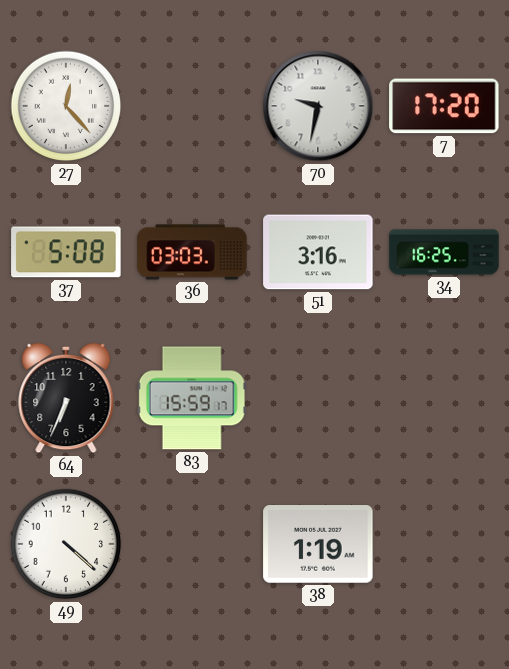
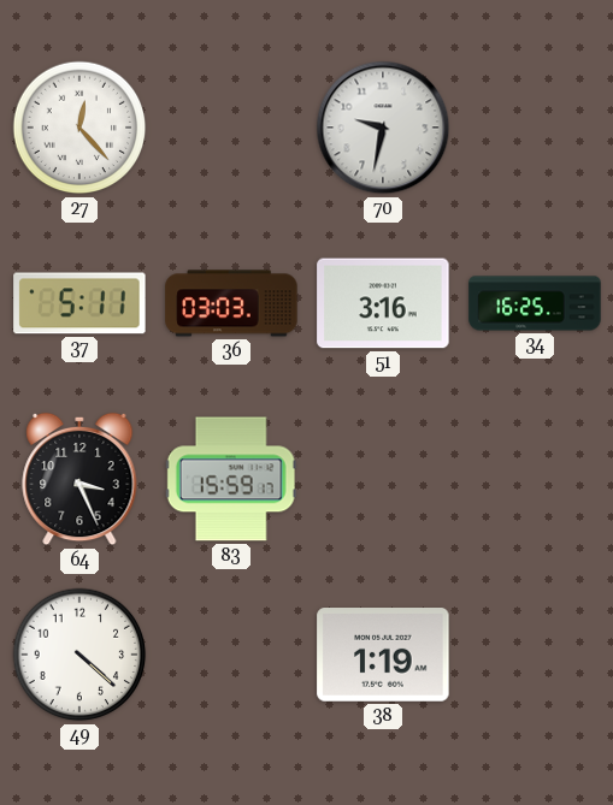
7: 17:20 -> none (444, 106)
37: 5:08 -> 5:11 (79, 303)
64: 6:34 -> 3:26 (79, 479)
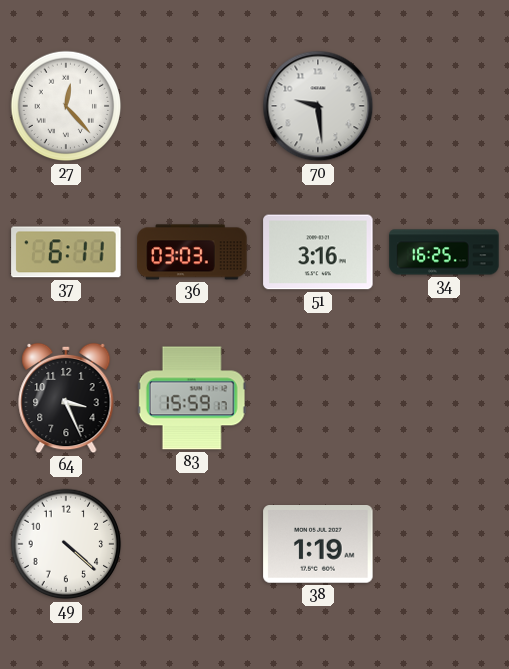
70: 9:32 -> 9:29 (318, 106)
37: 5:11 -> 6:11 (66, 252)
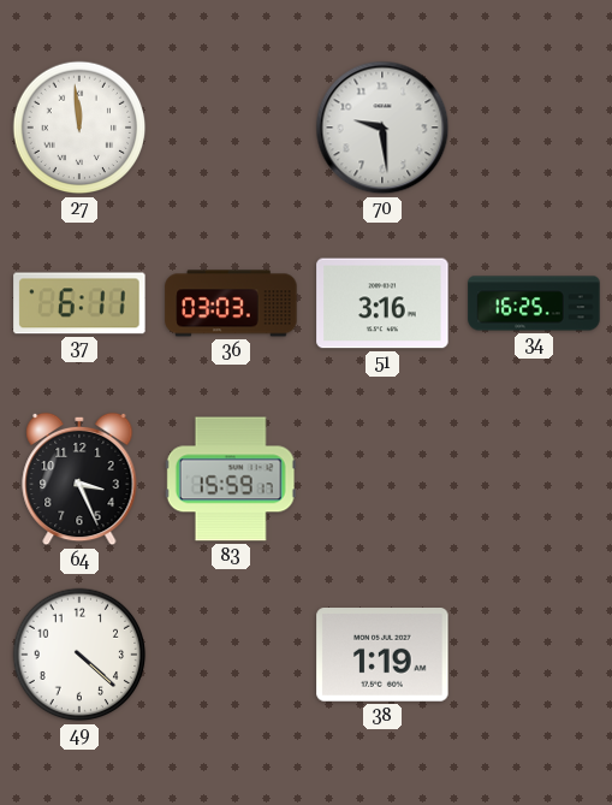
27: 12:23 -> 11:59 (79, 128)
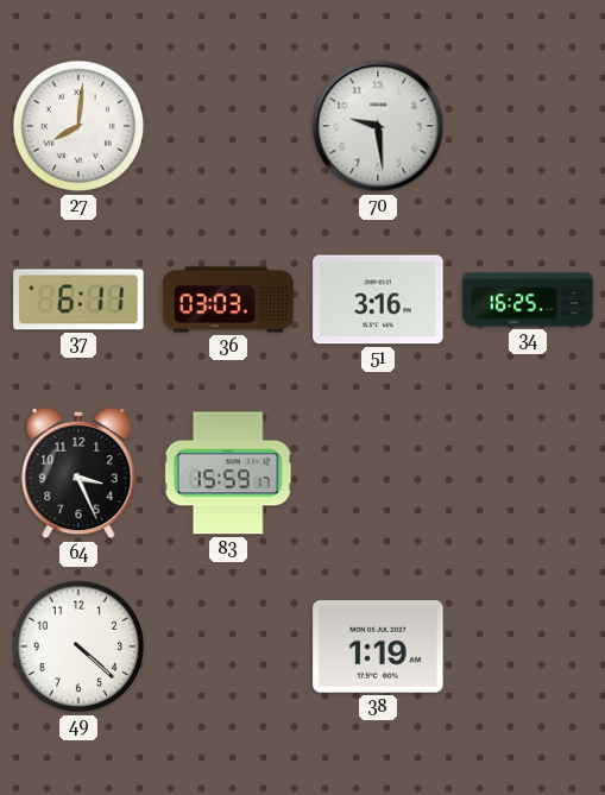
27: 11:59 -> 8:01 (78, 126)
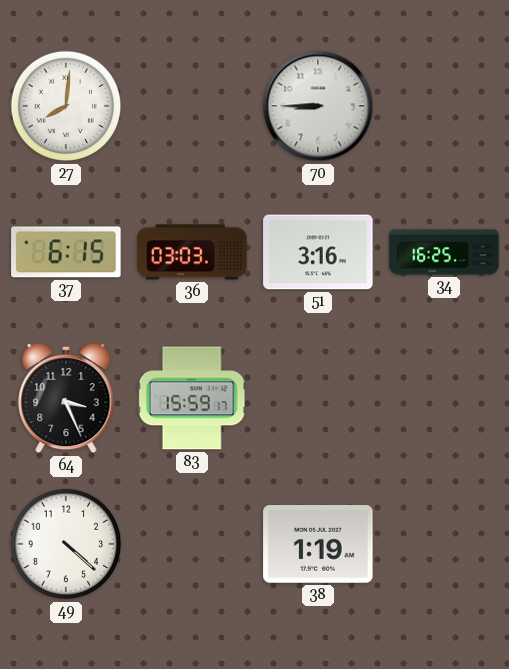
70: 9:29 -> 8:45 (318, 106)
37: 6:11 -> 6:15 (66, 252)
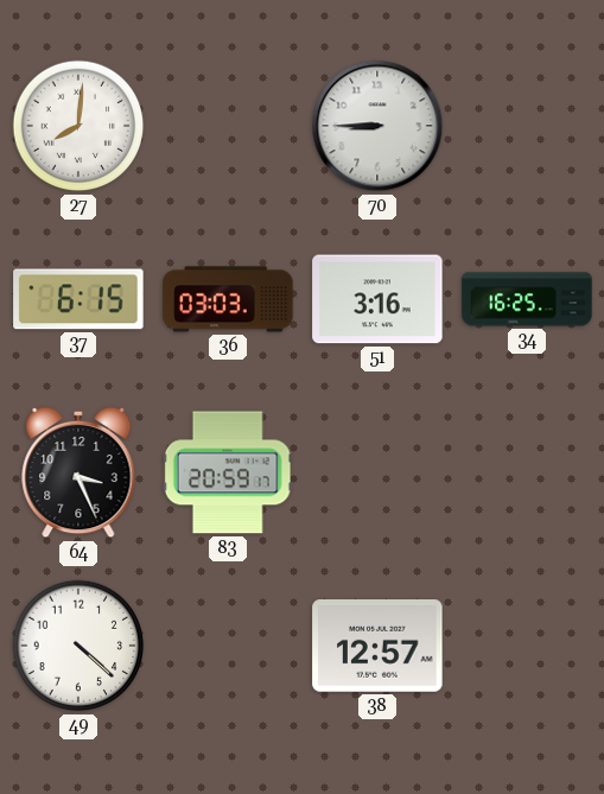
83: 15:59 -> 20:59 (228, 472)
38: 1:19 -> 12:57 (377, 647)
